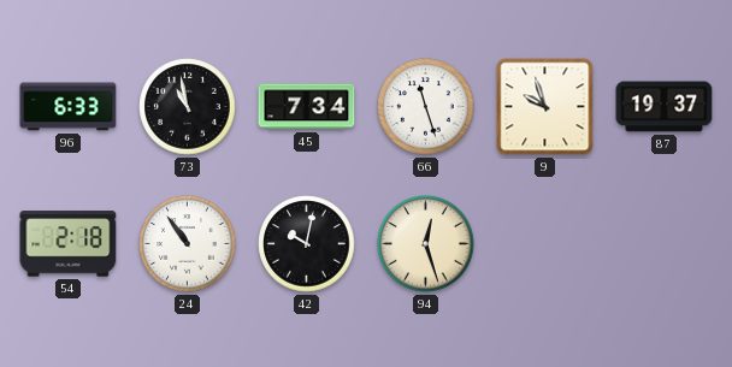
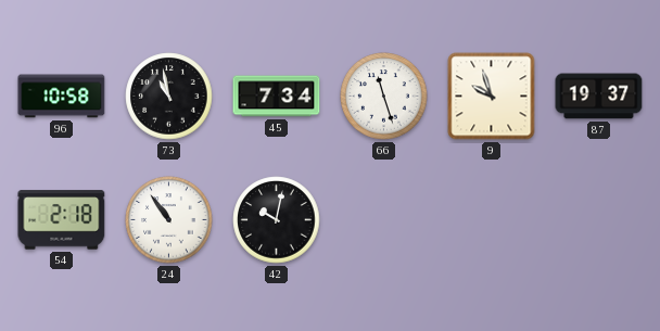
96: 6:33 -> 10:58 (62, 97)
94: 12:27 -> none (426, 244)
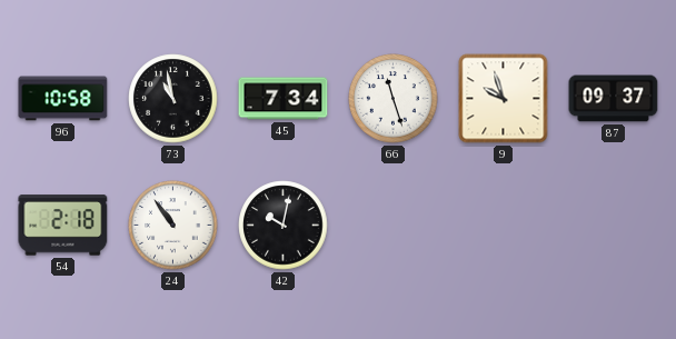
87: 19:37 -> 09:37 (614, 99)
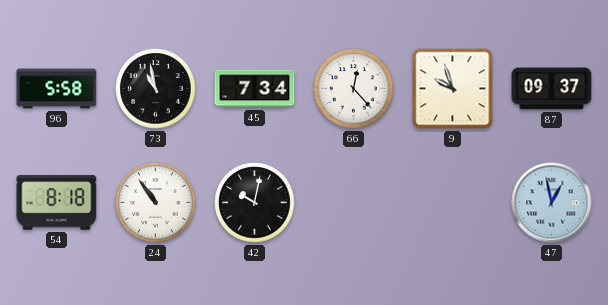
96: 10:58 -> 5:58 (57, 89)
66: 11:27 -> 12:23 (354, 89)
54: 2:18 -> 8:18 (57, 203)
47: none -> 12:58 (552, 203)
